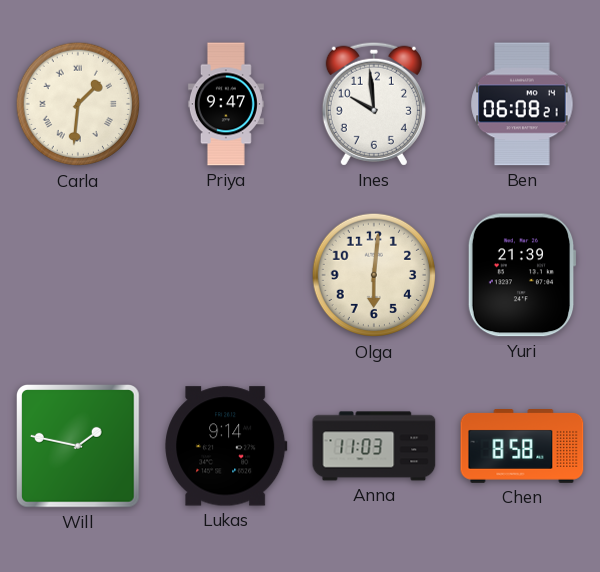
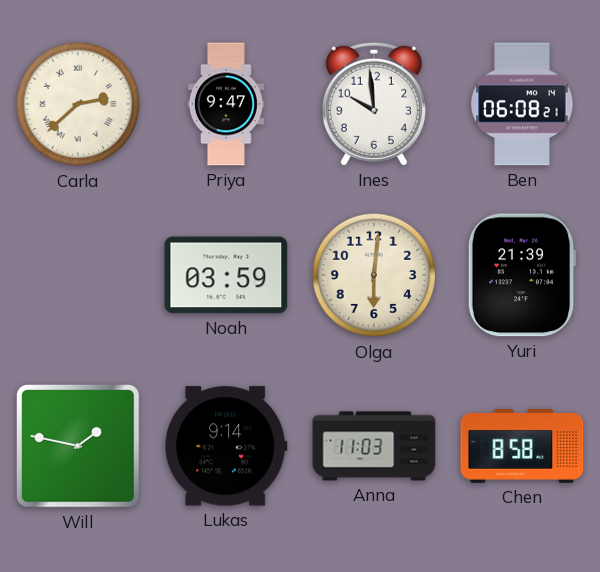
Carla: 1:31 -> 2:38 (78, 104)
Noah: none -> 03:59 (226, 275)
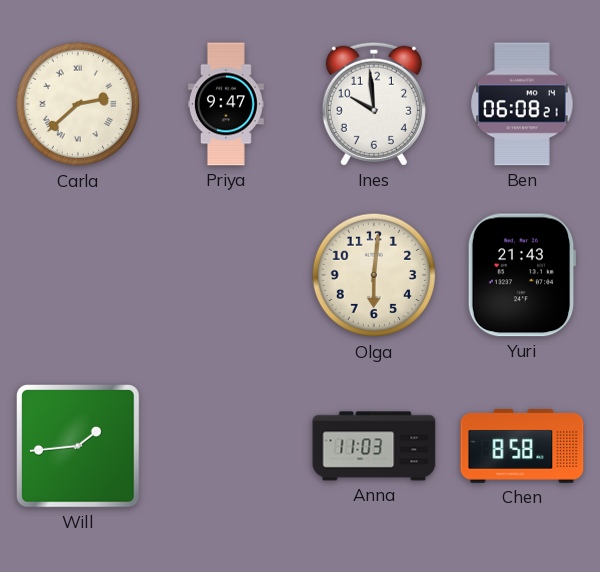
Noah: 03:59 -> none (226, 275)
Yuri: 21:39 -> 21:43 (522, 275)
Will: 1:47 -> 1:44 (79, 447)
Lukas: 9:14 -> none (226, 446)
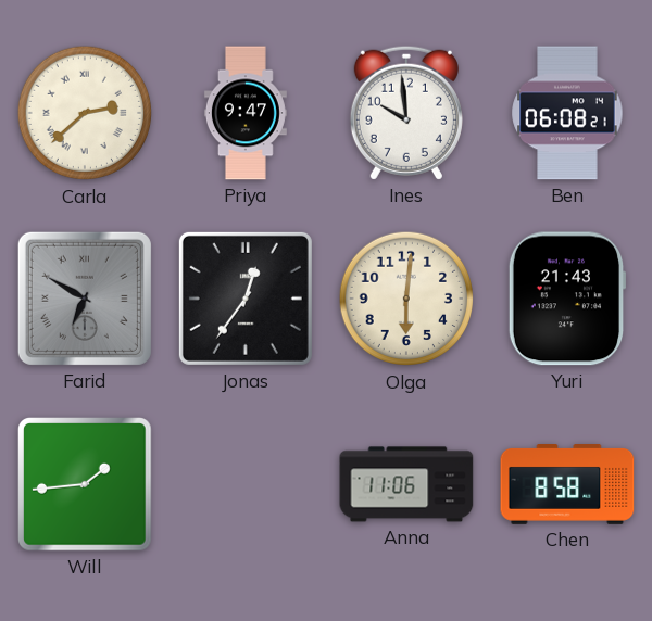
Farid: none -> 6:50 (85, 299)
Jonas: none -> 12:36 (246, 299)
Anna: 11:03 -> 11:06 (406, 484)
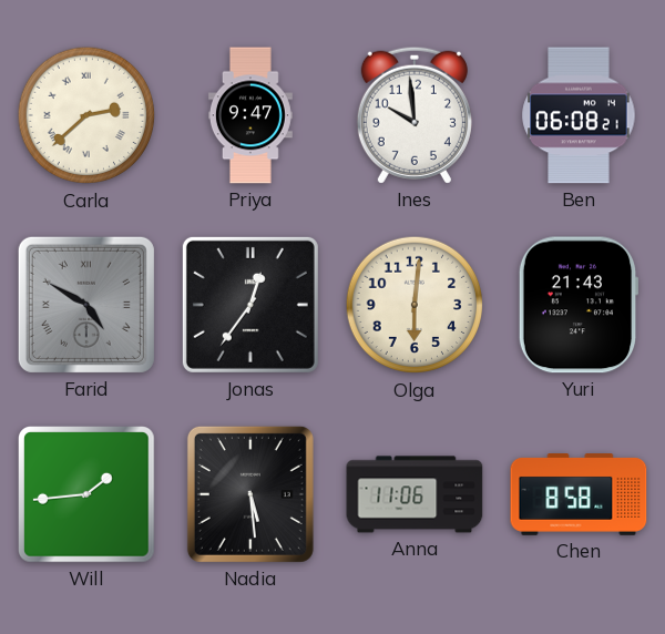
Farid: 6:50 -> 4:50 (86, 305)
Nadia: none -> 5:29 (250, 494)
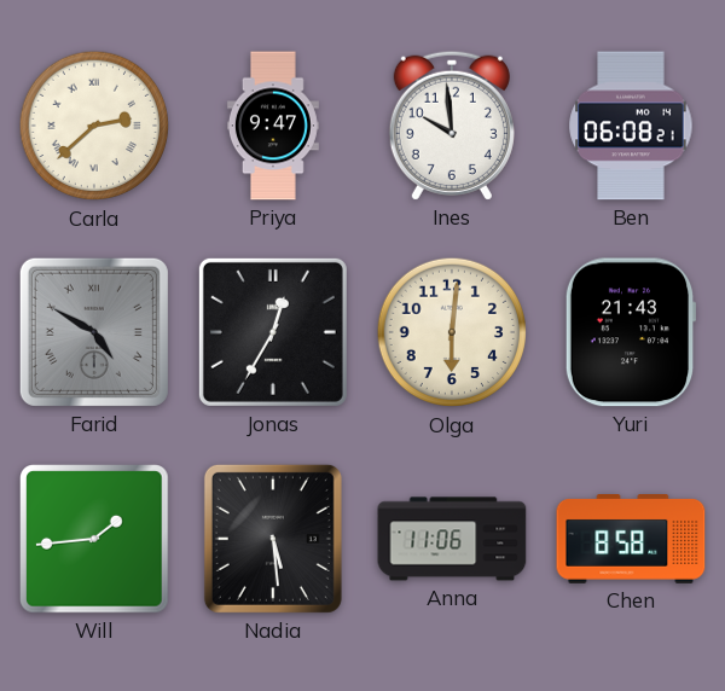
Jonas: 12:36 -> 12:35 (273, 332)
